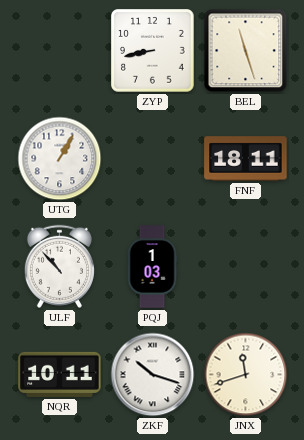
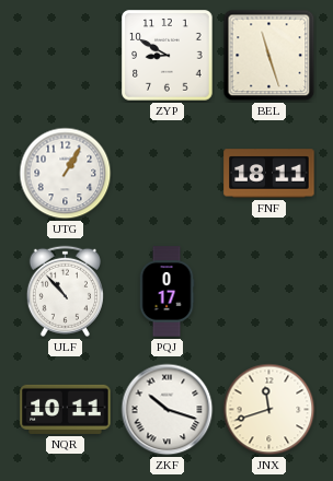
ZYP: 8:43 -> 8:50 (168, 56)
PQJ: 1:03 -> 0:17 (166, 292)
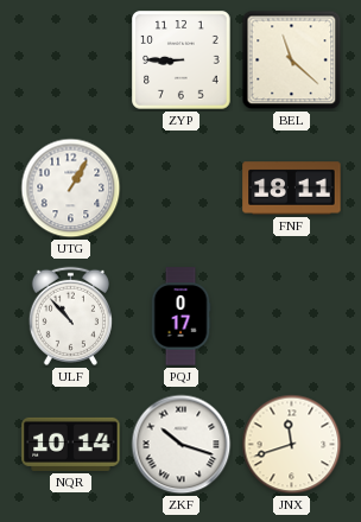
ZYP: 8:50 -> 8:45 (182, 61)
BEL: 11:27 -> 11:22 (292, 61)
NQR: 10:11 -> 10:14 (71, 444)
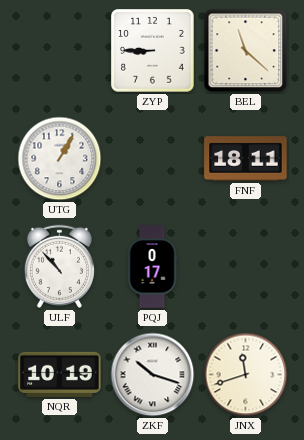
NQR: 10:14 -> 10:19 (60, 374)
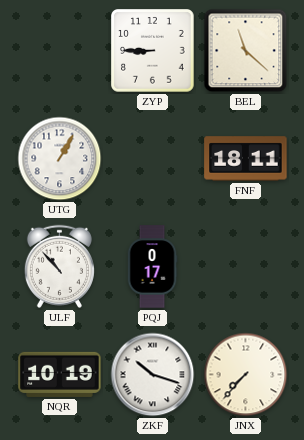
JNX: 11:42 -> 7:37 (246, 375)
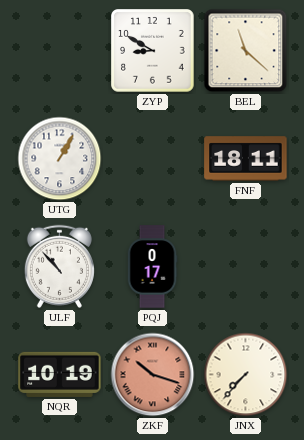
ZYP: 8:45 -> 8:50 (153, 51)
ZKF dial: white -> salmon (153, 375)
